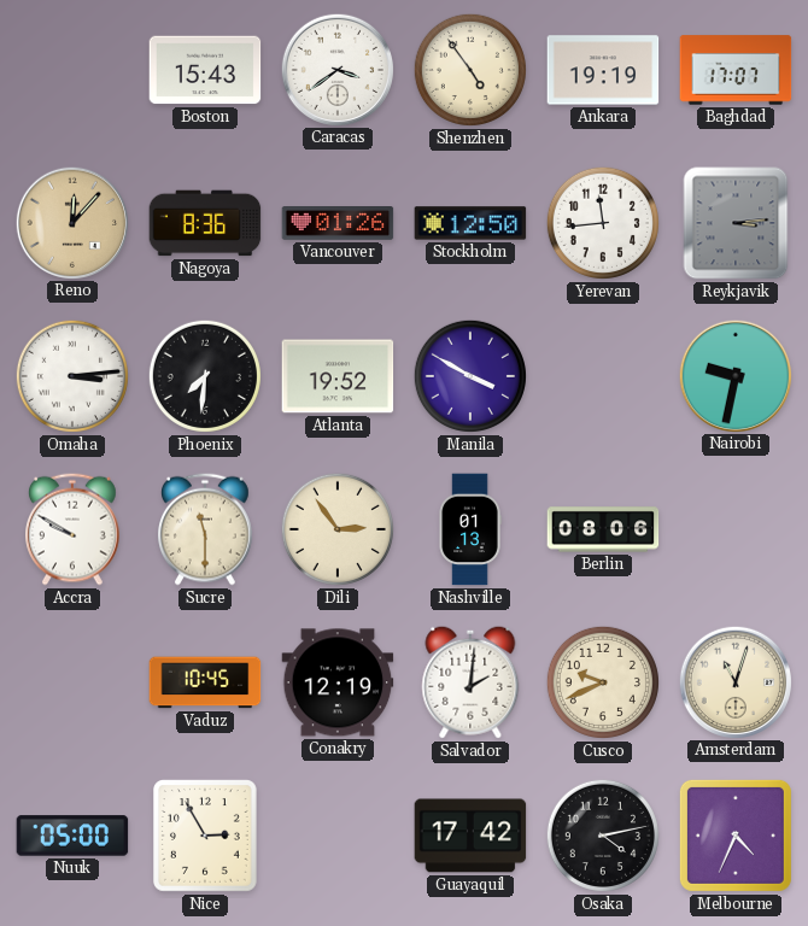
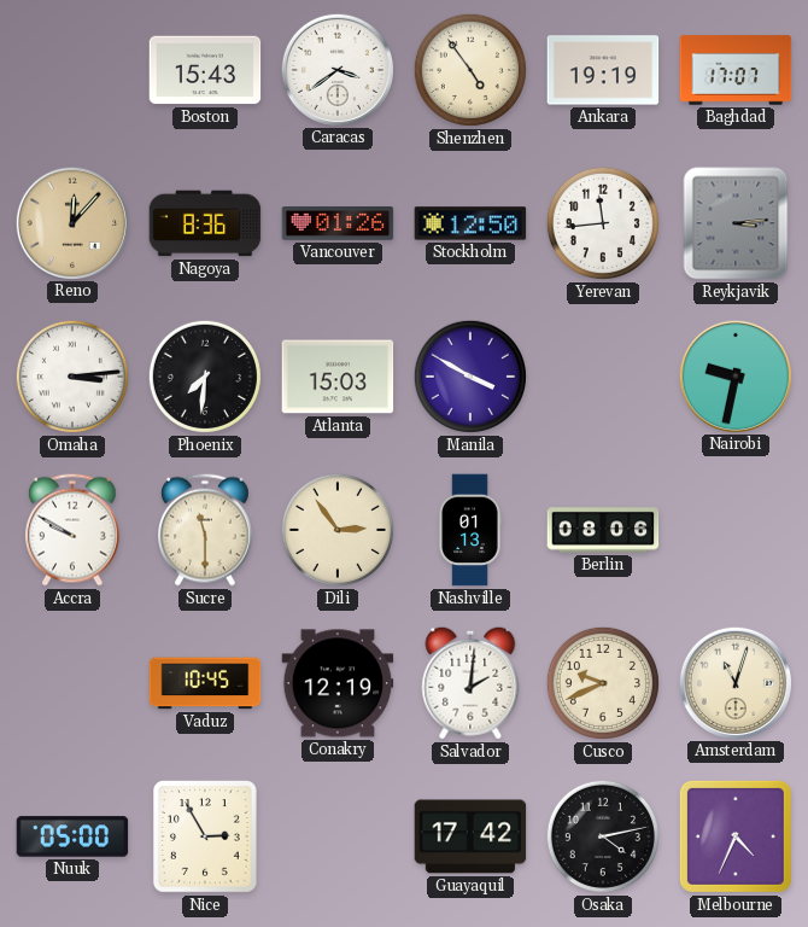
Atlanta: 19:52 -> 15:03 (338, 377)
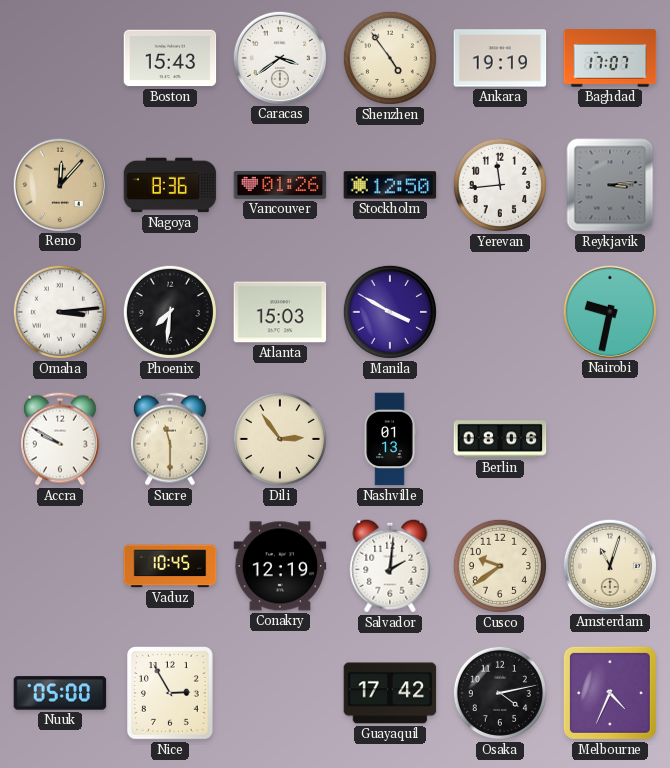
Cusco: 9:41 -> 9:39 (500, 566)
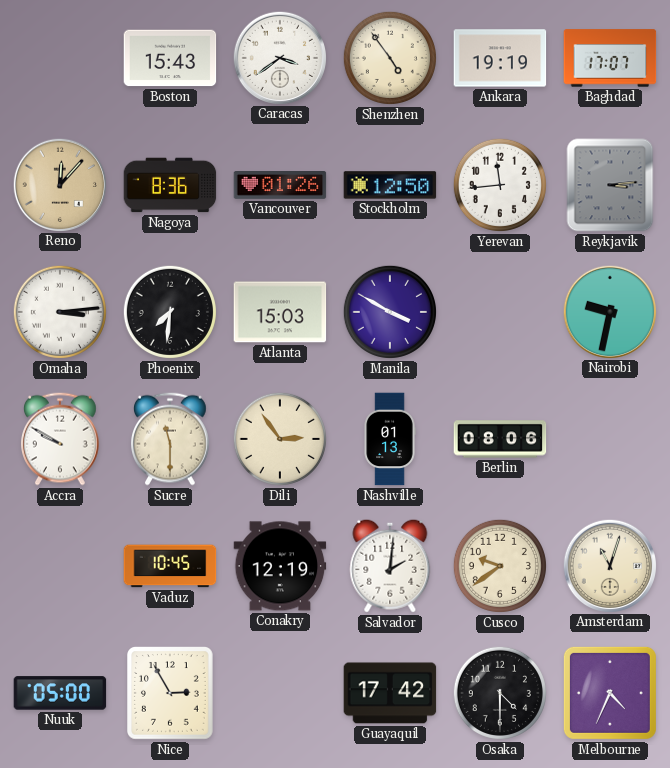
Osaka: 4:13 -> 4:30 (500, 693)
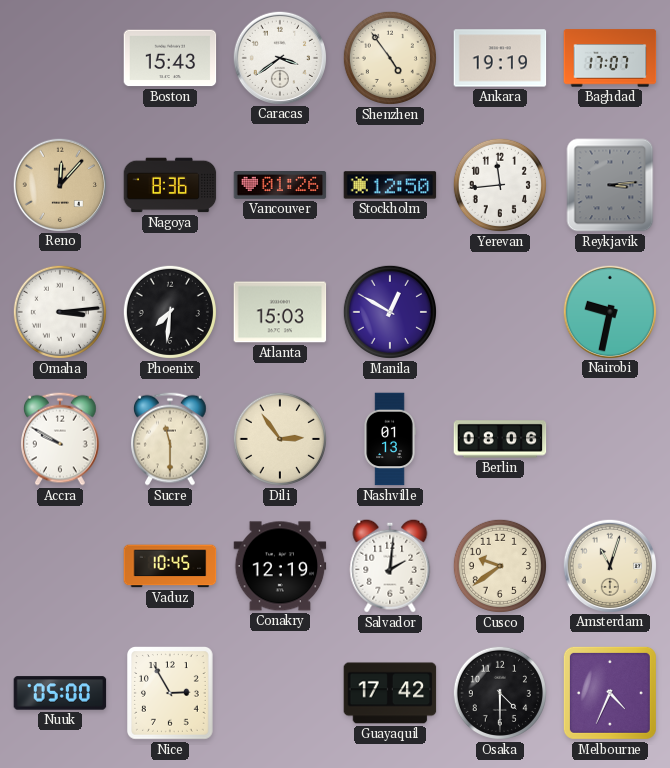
Manila: 3:50 -> 12:50 (390, 312)
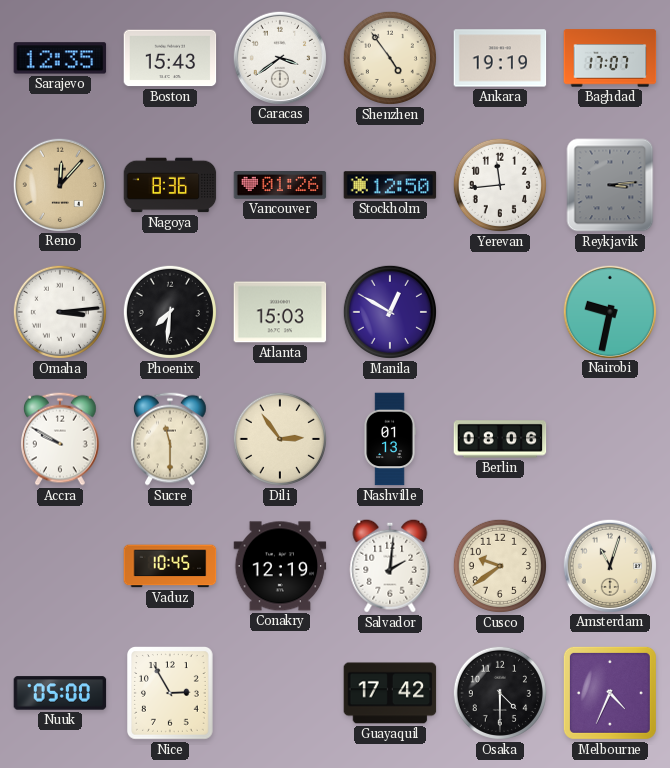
Sarajevo: none -> 12:35 (60, 58)
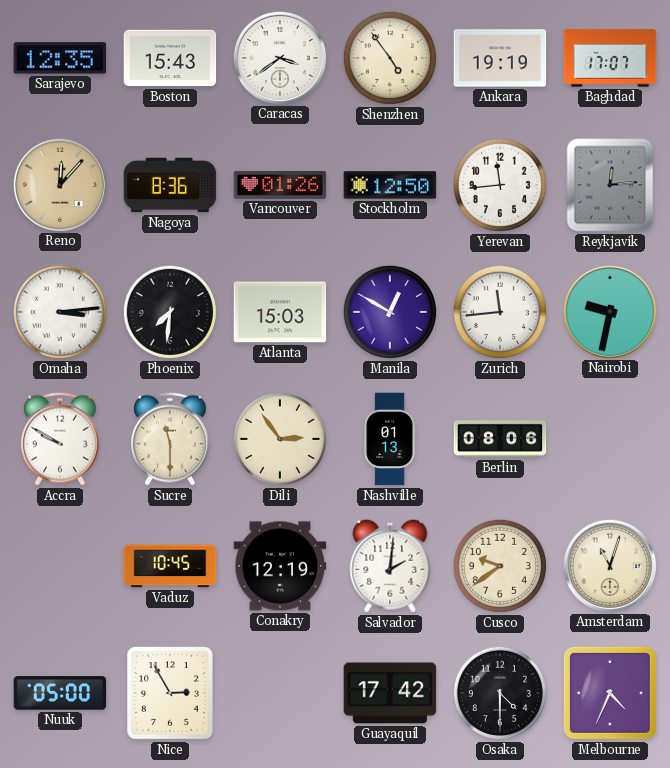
Reykjavik: 3:14 -> 12:14 (610, 185)
Zurich: none -> 11:44 (500, 312)
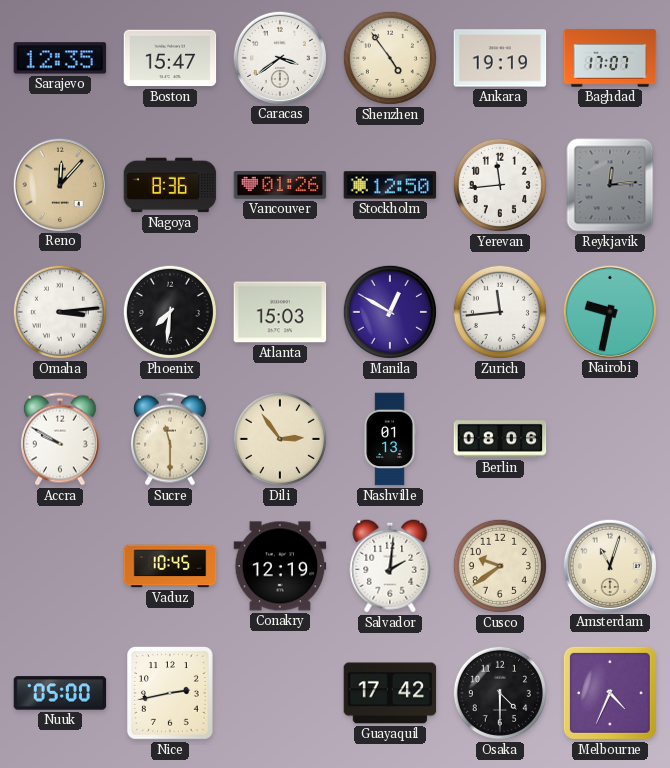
Boston: 15:43 -> 15:47 (170, 58)
Nice: 2:55 -> 2:43 (171, 694)
